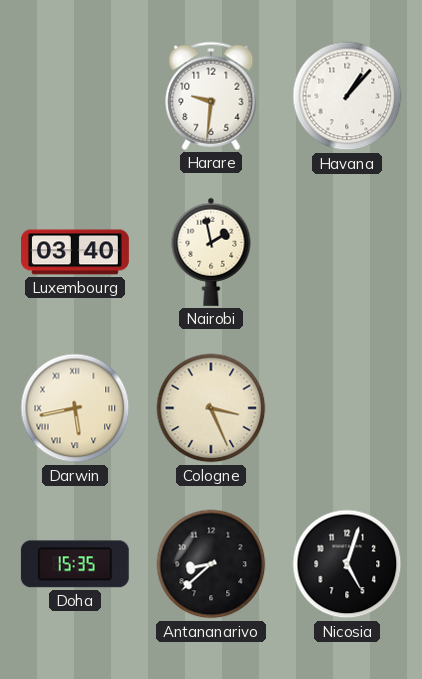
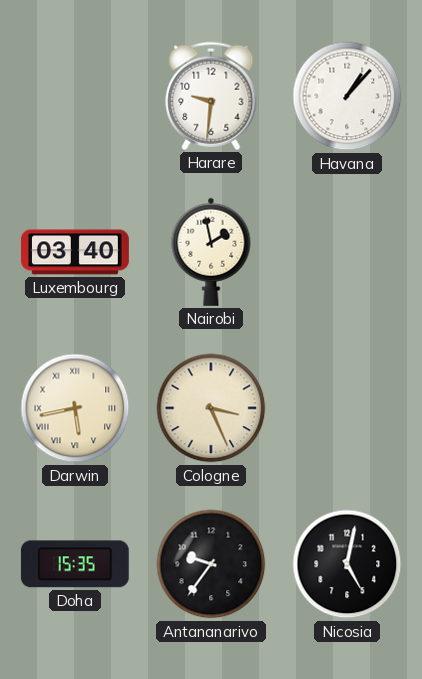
Antananarivo: 8:38 -> 9:36 (211, 564)
Nicosia: 5:03 -> 5:02 (347, 564)
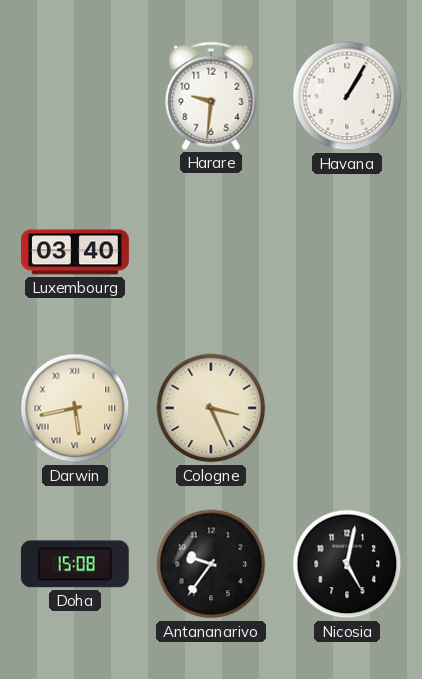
Havana: 1:07 -> 1:05 (347, 96)
Nairobi: 1:58 -> none (211, 252)
Doha: 15:35 -> 15:08 (75, 564)
